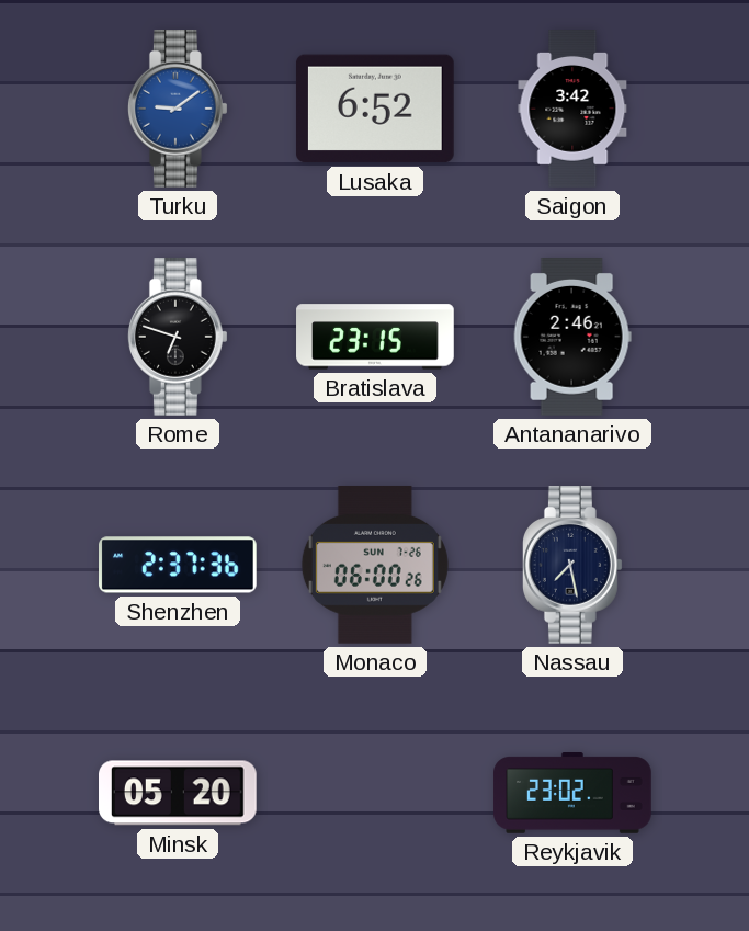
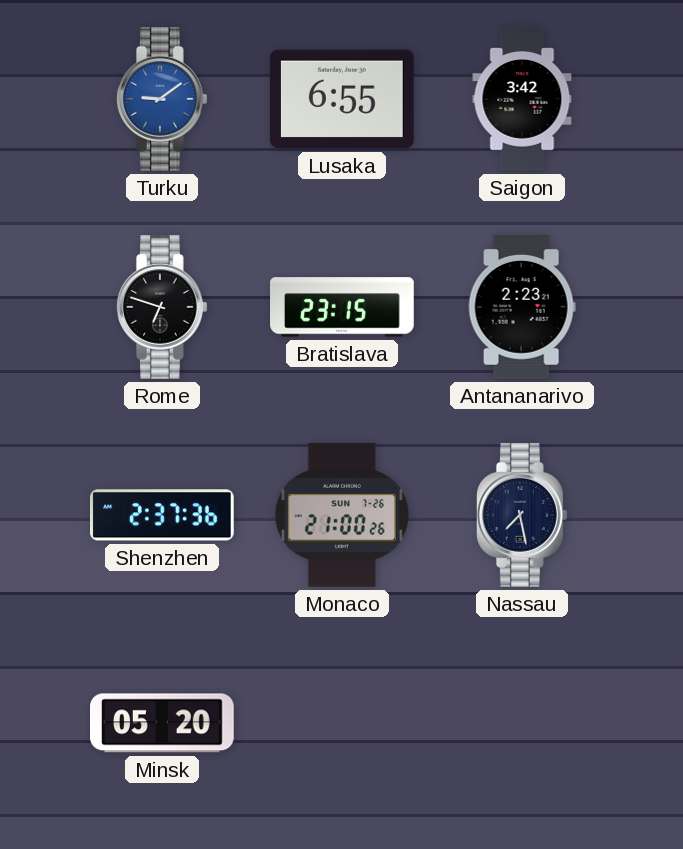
Lusaka: 6:52 -> 6:55 (342, 99)
Antananarivo: 2:46 -> 2:23 (522, 308)
Monaco: 06:00 -> 21:00 (342, 515)
Reykjavik: 23:02 -> none (572, 794)
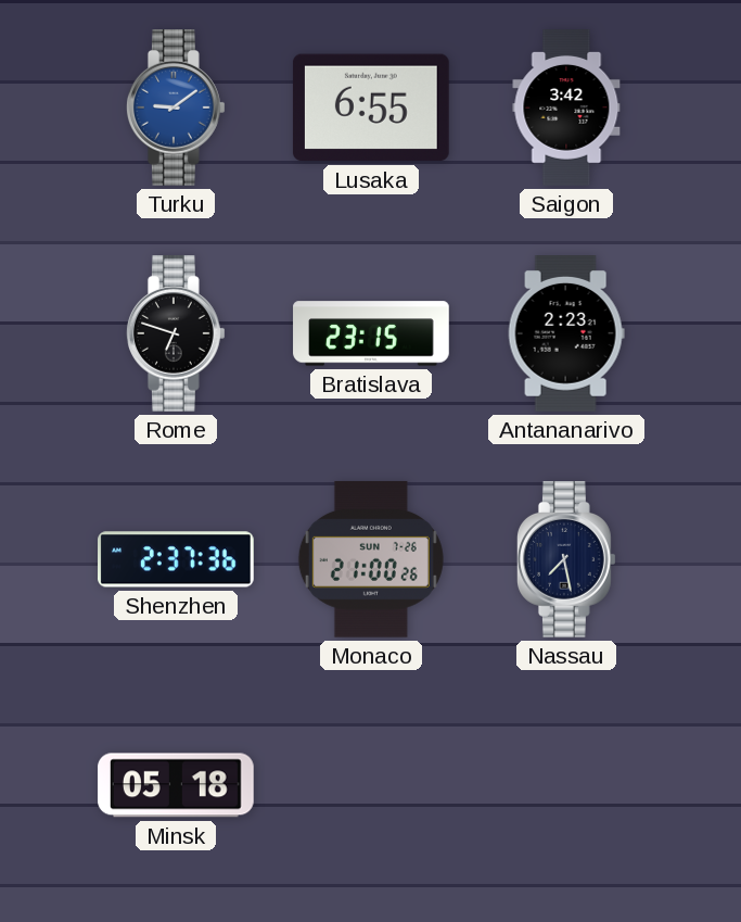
Minsk: 05:20 -> 05:18 (177, 785)
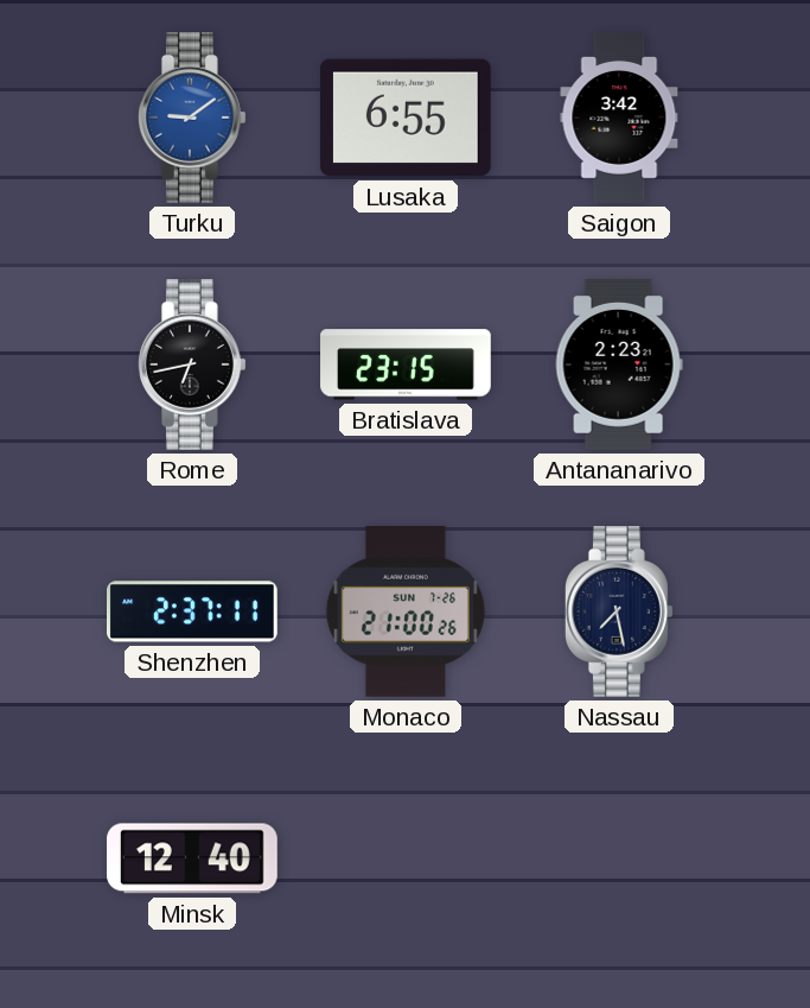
Rome: 6:48 -> 6:43 (192, 366)
Shenzhen: 2:37:36 -> 2:37:11 (193, 611)
Minsk: 05:18 -> 12:40 (193, 858)
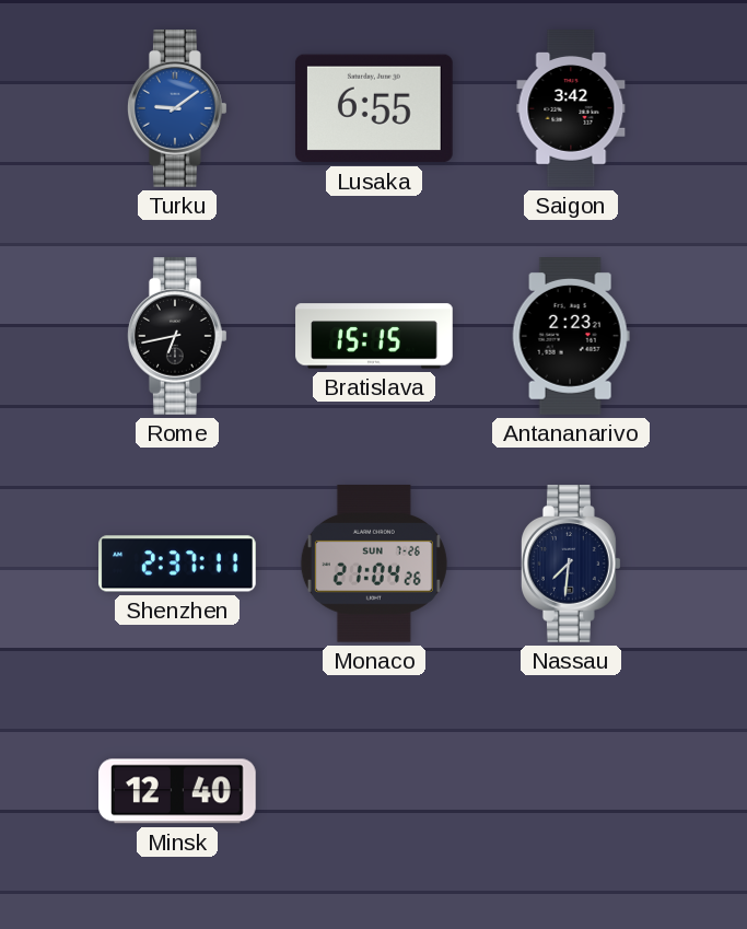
Bratislava: 23:15 -> 15:15 (374, 336)
Monaco: 21:00 -> 21:04 (374, 564)
Nassau: 7:28 -> 7:31 (571, 565)
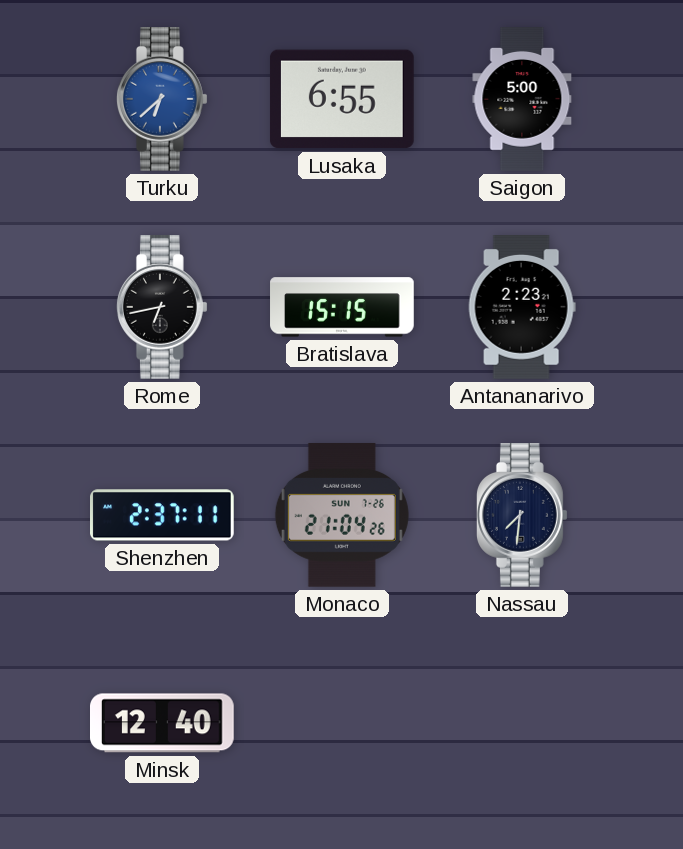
Turku: 9:09 -> 6:38 (162, 100)
Saigon: 3:42 -> 5:00 (522, 99)
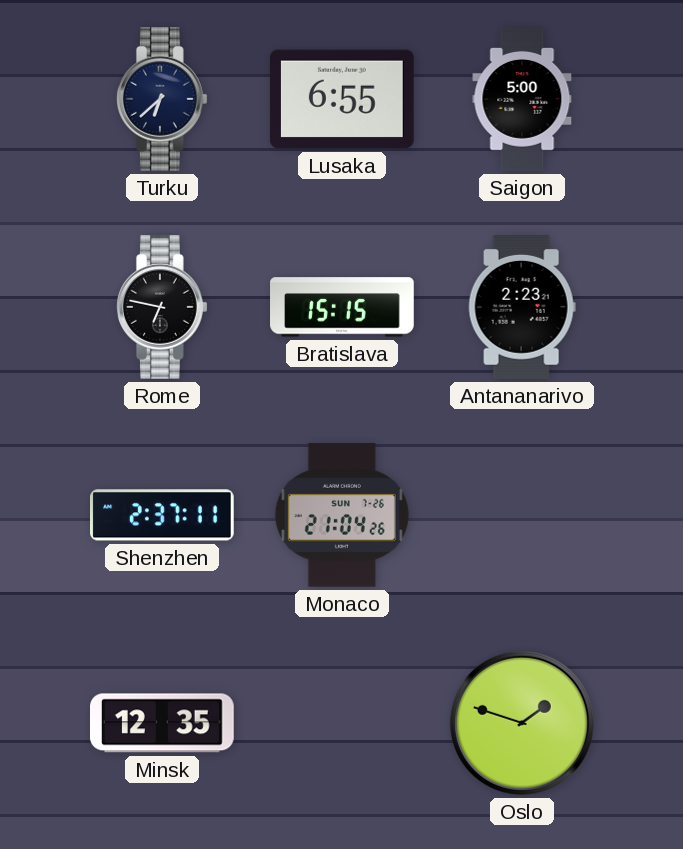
Turku dial: blue -> navy (162, 100)
Rome: 6:43 -> 6:47 (162, 308)
Nassau: 7:31 -> none (522, 516)
Minsk: 12:40 -> 12:35 (163, 723)
Oslo: none -> 1:48 (522, 723)
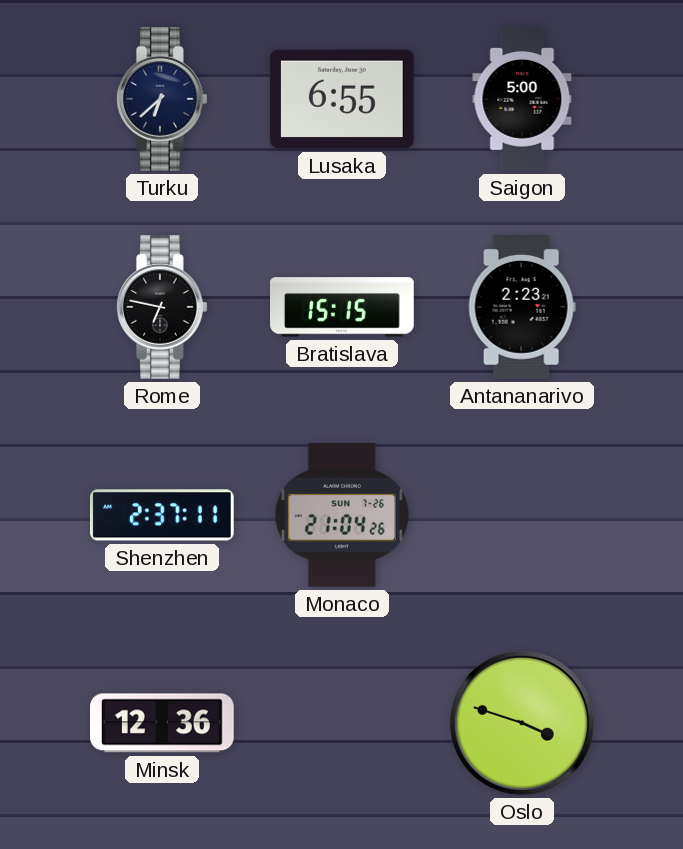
Minsk: 12:35 -> 12:36 (163, 723)
Oslo: 1:48 -> 3:48 (522, 723)
